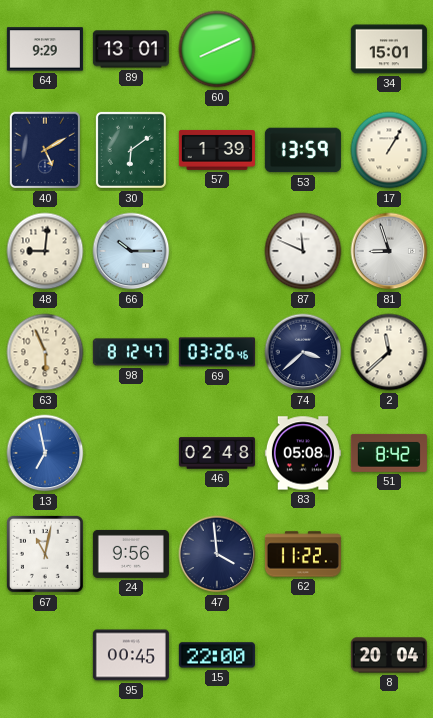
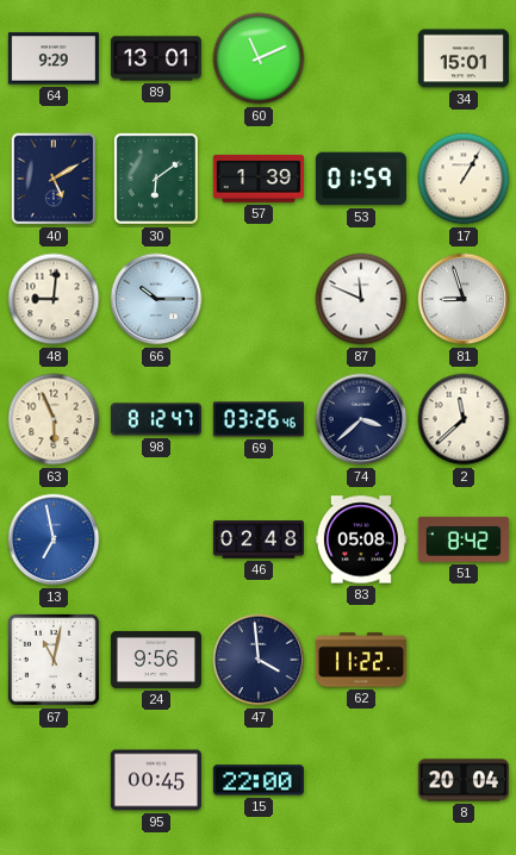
60: 8:11 -> 11:11 (259, 58)
53: 13:59 -> 01:59 (361, 179)
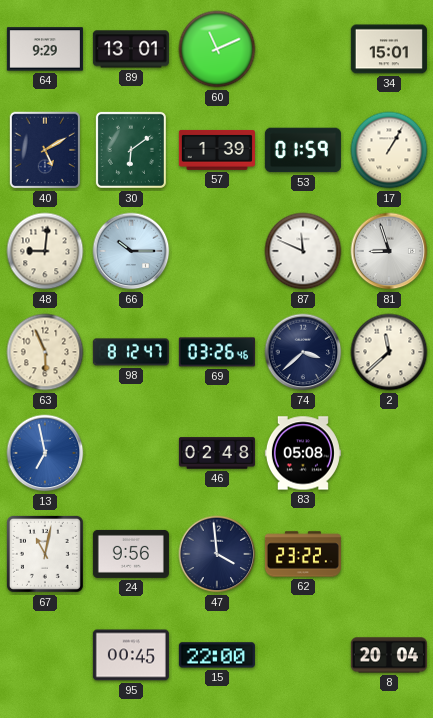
51: 8:42 -> none (464, 539)
62: 11:22 -> 23:22 (303, 554)
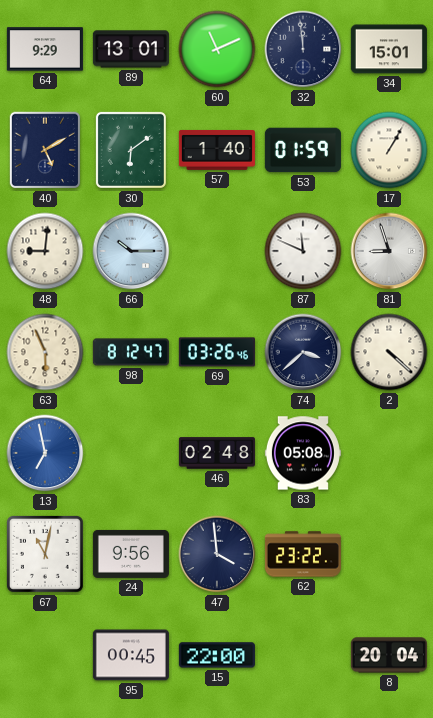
32: none -> 11:59 (303, 49)
57: 1:39 -> 1:40 (217, 150)
2: 11:38 -> 4:22 (389, 352)
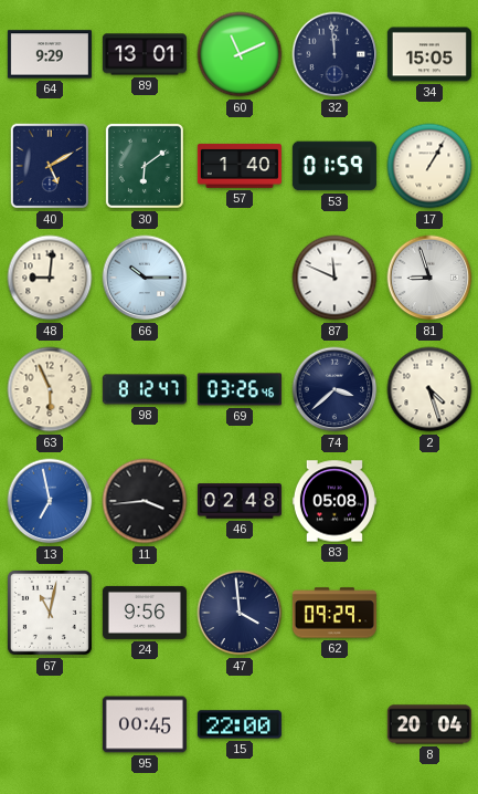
34: 15:01 -> 15:05 (429, 54)
2: 4:22 -> 4:27 (429, 389)
11: none -> 3:44 (145, 501)
62: 23:22 -> 09:29 (334, 613)
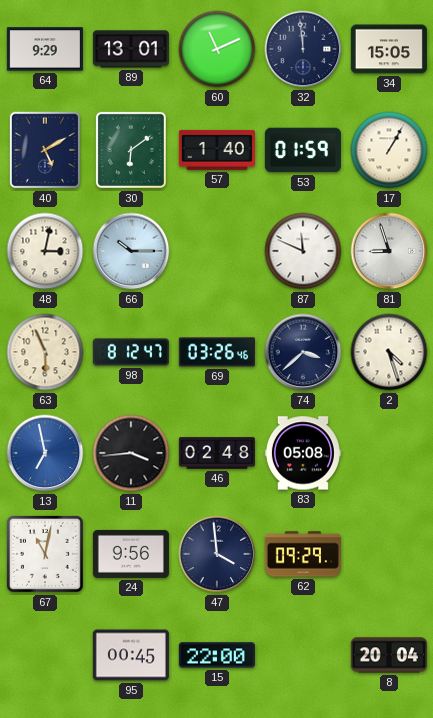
48: 9:01 -> 3:02 (45, 251)
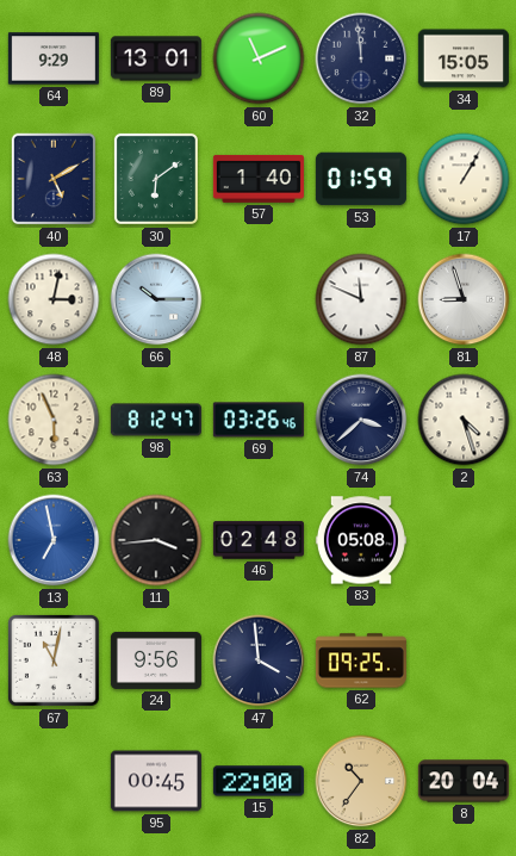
62: 09:29 -> 09:25 (361, 660)
82: none -> 10:36 (361, 781)
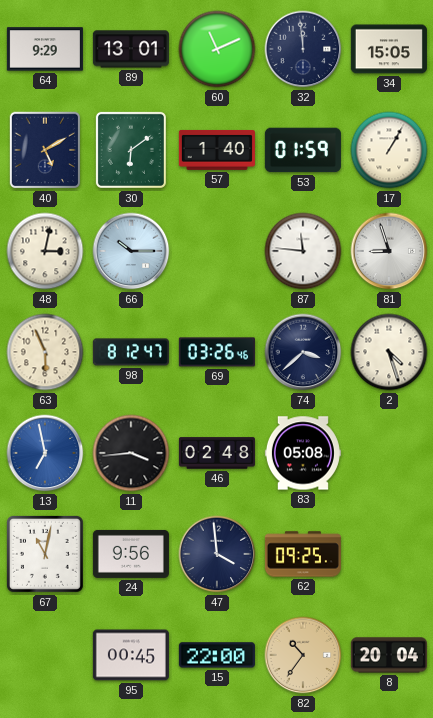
87: 11:49 -> 11:46 (303, 251)
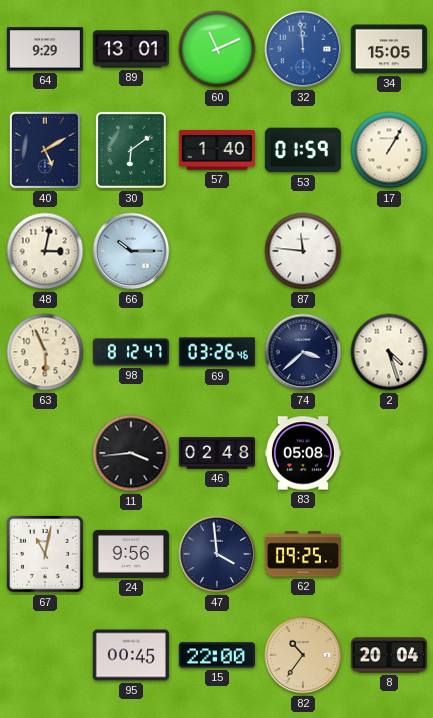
32 dial: navy -> blue (303, 49)
81: 8:57 -> none (389, 251)
13: 6:58 -> none (45, 453)
